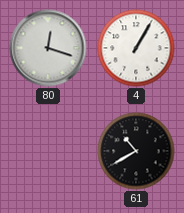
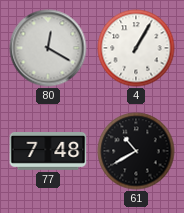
80: 12:18 -> 12:20 (48, 48)
77: none -> 7:48 (48, 152)
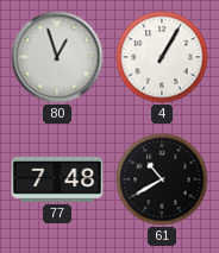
80: 12:20 -> 12:57 (57, 57)
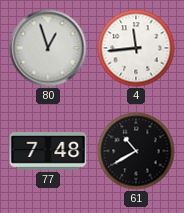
4: 1:05 -> 11:44 (136, 48)
